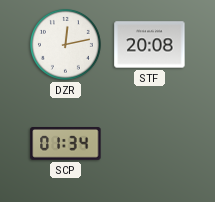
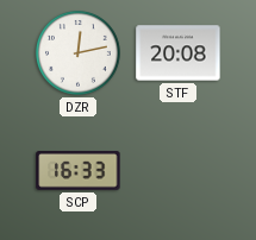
SCP: 01:34 -> 16:33 (79, 171)
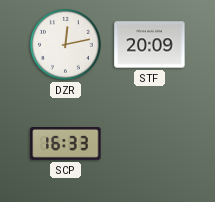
STF: 20:08 -> 20:09 (150, 45)
